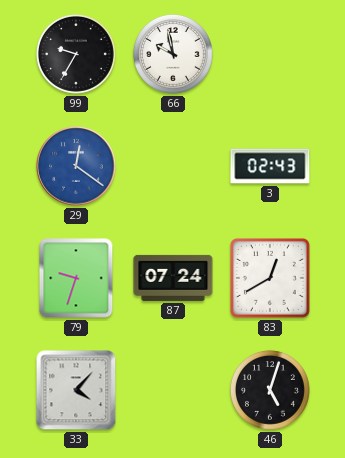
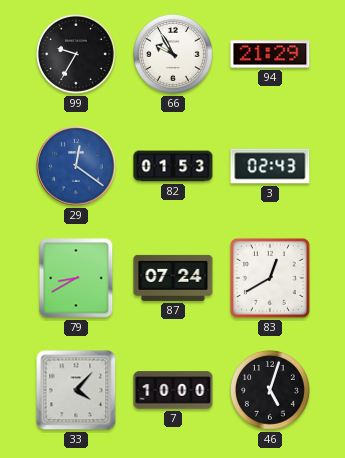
66: 9:58 -> 9:55 (173, 54)
94: none -> 21:29 (270, 54)
82: none -> 01:53 (173, 166)
79: 9:33 -> 8:40 (76, 278)
7: none -> 10:00 (173, 390)
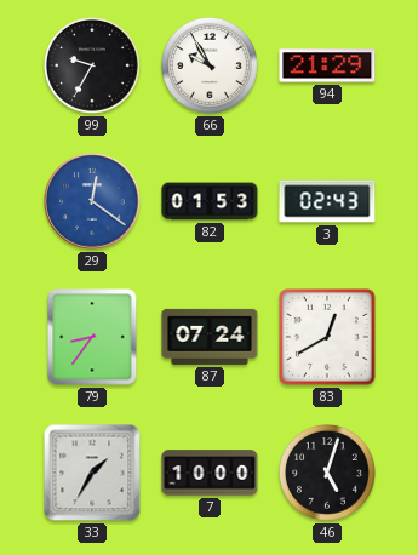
79: 8:40 -> 8:36 (92, 337)
33: 4:07 -> 1:35 (92, 473)
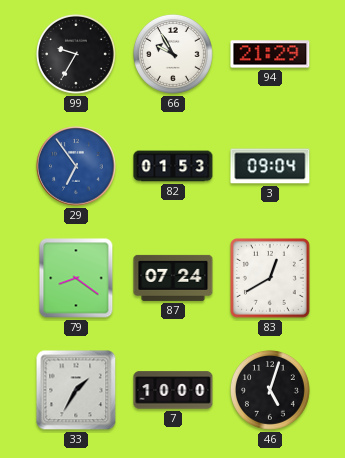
29: 12:21 -> 6:54 (76, 166)
3: 02:43 -> 09:04 (270, 166)
79: 8:36 -> 8:21 (76, 278)
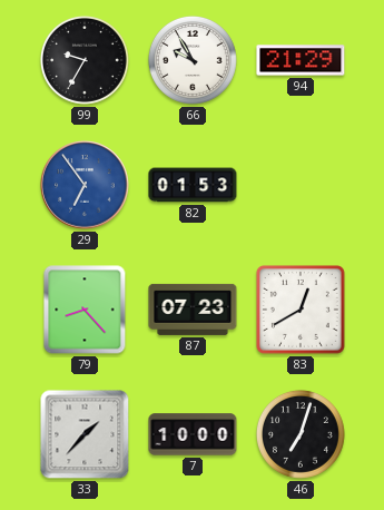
3: 09:04 -> none (270, 166)
79: 8:21 -> 8:23 (85, 310)
87: 07:24 -> 07:23 (193, 310)
33: 1:35 -> 1:37 (85, 434)
46: 5:03 -> 7:03 (301, 434)
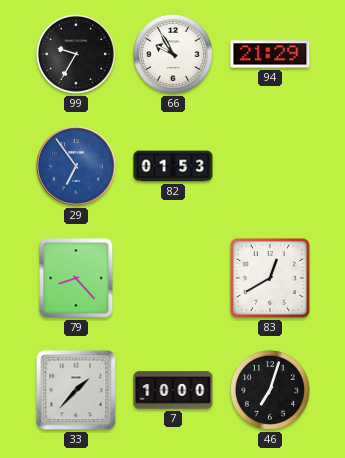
87: 07:23 -> none (193, 310)
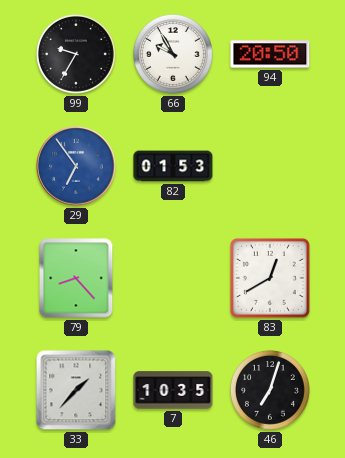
94: 21:29 -> 20:50 (270, 54)
7: 10:00 -> 10:35 (173, 390)
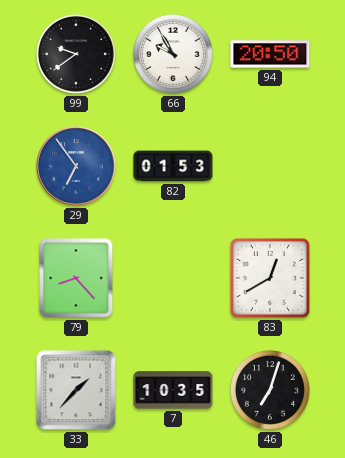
99: 9:35 -> 9:39 (76, 54)
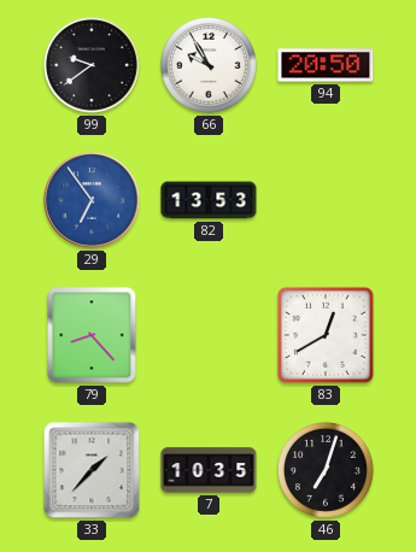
82: 01:53 -> 13:53 (209, 200)
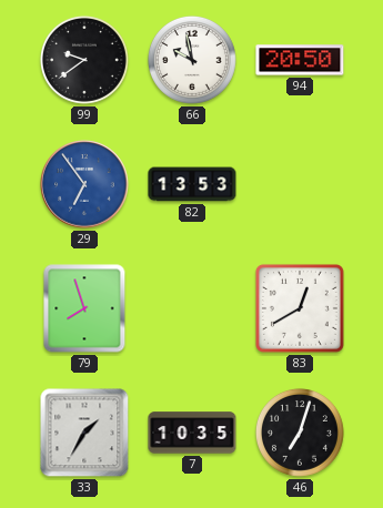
66: 9:55 -> 9:58 (192, 60)
79: 8:23 -> 7:57 (84, 308)
33: 1:37 -> 1:35 (84, 433)
